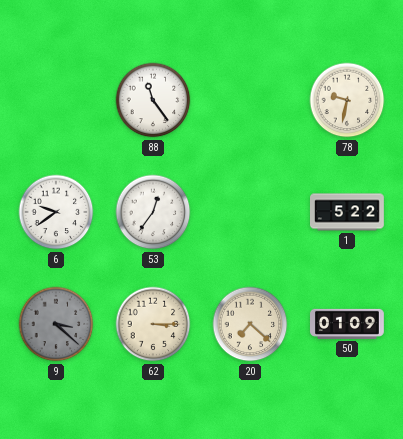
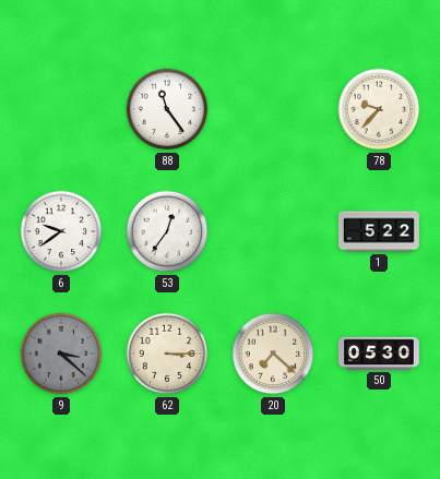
78: 9:32 -> 9:37 (379, 109)
50: 01:09 -> 05:30 (380, 354)
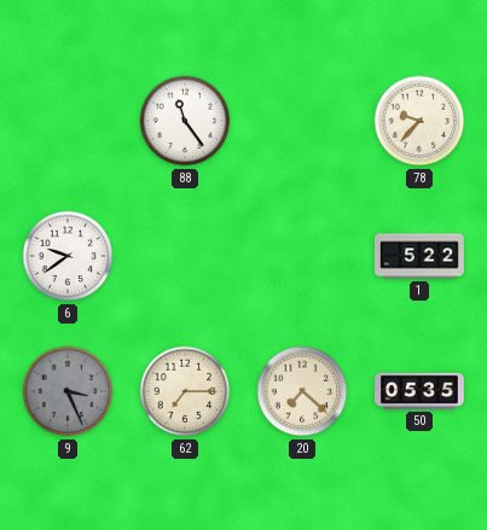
53: 12:36 -> none (167, 231)
9: 3:22 -> 3:26 (68, 391)
62: 3:15 -> 7:15 (185, 391)
50: 05:30 -> 05:35 (421, 391)
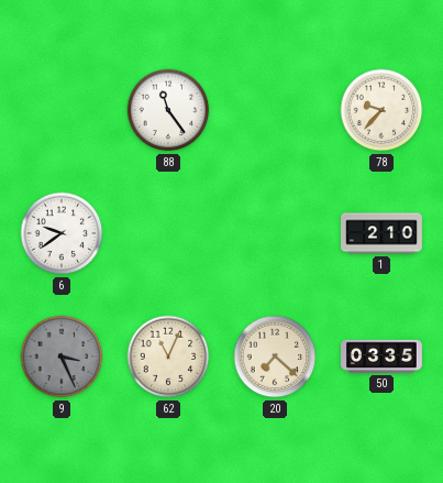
1: 5:22 -> 2:10 (383, 233)
62: 7:15 -> 11:04 (168, 356)
50: 05:35 -> 03:35 (383, 356)
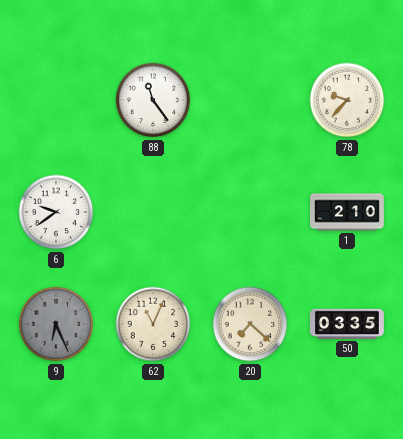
9: 3:26 -> 6:26 (56, 324)
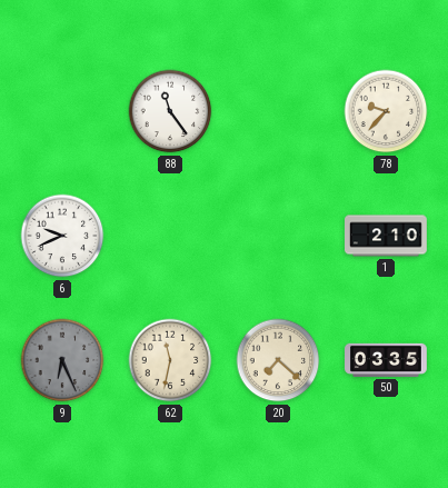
6: 9:39 -> 9:41 (62, 236)
62: 11:04 -> 11:32 (170, 360)
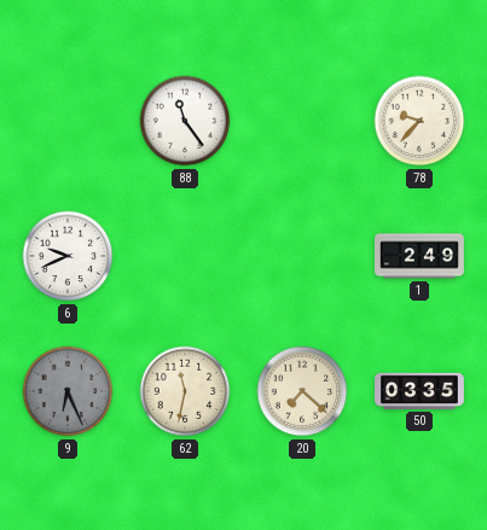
1: 2:10 -> 2:49 (421, 256)
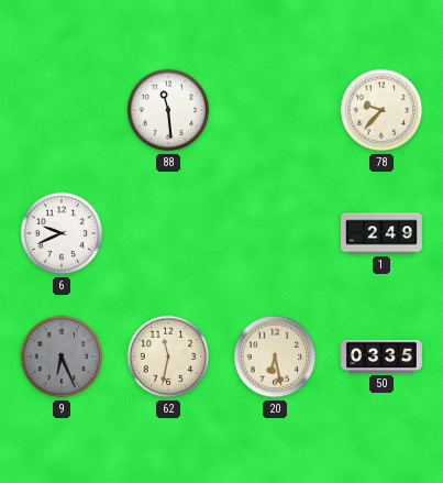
88: 11:24 -> 11:29 (168, 110)
20: 7:22 -> 6:28 (275, 356)
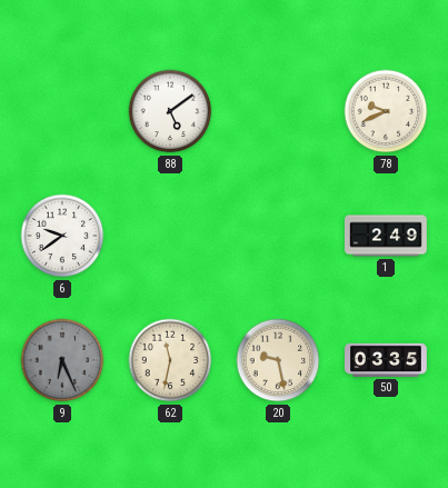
88: 11:29 -> 5:09 (170, 111)
78: 9:37 -> 9:41 (386, 111)
6: 9:41 -> 9:39 (62, 236)
20: 6:28 -> 9:28 (278, 360)
